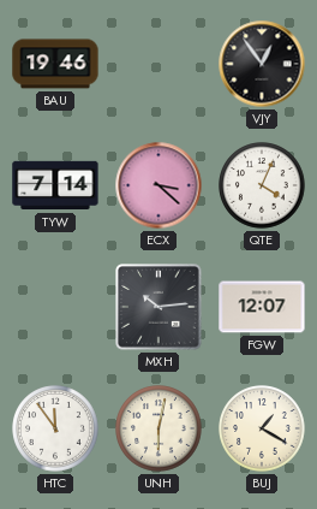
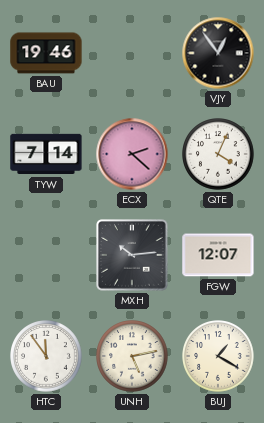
ECX: 3:22 -> 2:22 (132, 154)
UNH: 6:02 -> 5:13 (132, 356)
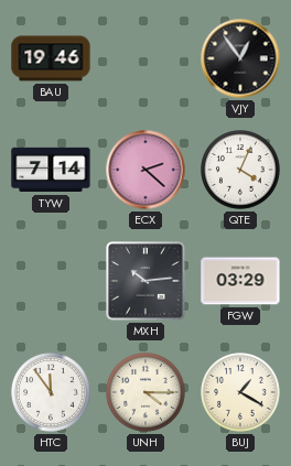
FGW: 12:07 -> 03:29 (240, 281)
UNH: 5:13 -> 4:15 (145, 392)
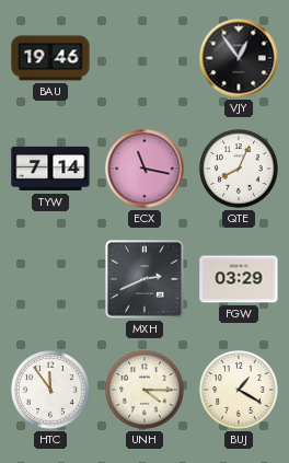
ECX: 2:22 -> 11:17 (144, 169)
QTE: 4:04 -> 8:04 (239, 169)
MXH: 10:14 -> 2:41 (144, 279)
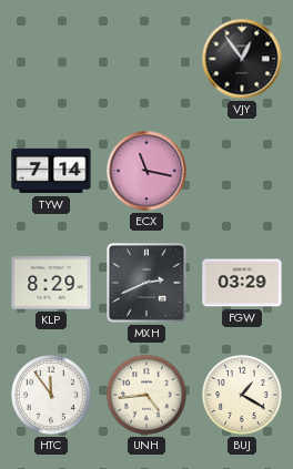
BAU: 19:46 -> none (50, 58)
QTE: 8:04 -> none (239, 169)
KLP: none -> 8:29 (51, 283)
UNH: 4:15 -> 4:44 (146, 395)
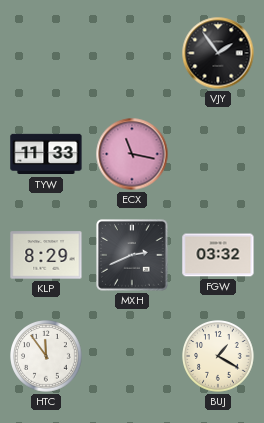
VJY: 12:54 -> 1:54 (218, 53)
TYW: 7:14 -> 11:33 (46, 154)
FGW: 03:29 -> 03:32 (218, 255)
UNH: 4:44 -> none (146, 395)
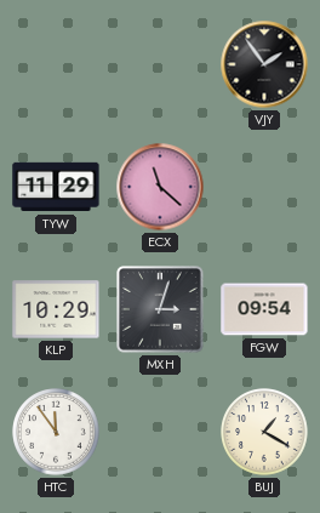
TYW: 11:33 -> 11:29 (56, 187)
ECX: 11:17 -> 11:22 (160, 187)
KLP: 8:29 -> 10:29 (56, 309)
MXH: 2:41 -> 3:03 (160, 309)
FGW: 03:32 -> 09:54 (264, 309)
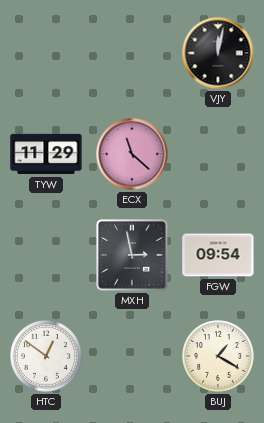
VJY: 1:54 -> 12:02 (218, 53)
KLP: 10:29 -> none (56, 309)
MXH: 3:03 -> 2:58 (132, 255)
HTC: 11:54 -> 12:51 (46, 356)
